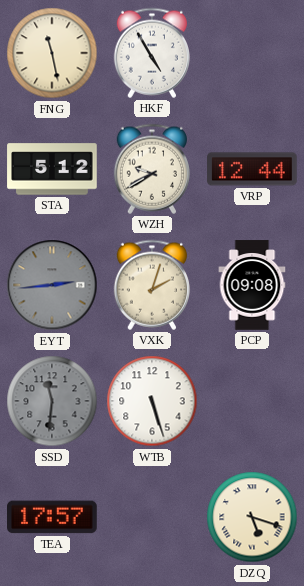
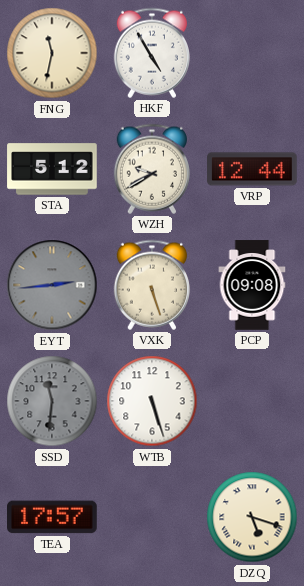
FNG: 11:28 -> 11:32 (52, 53)
VXK: 2:03 -> 5:27 (151, 285)
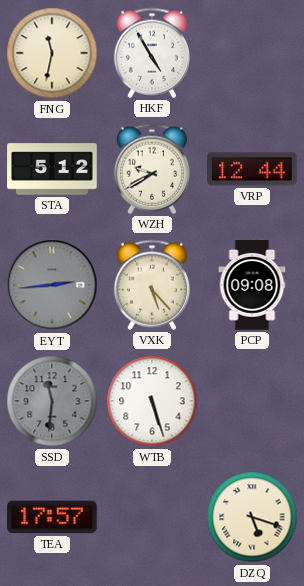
VXK: 5:27 -> 5:23 (151, 285)
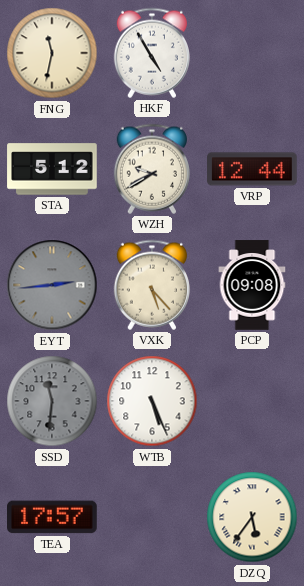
WTB: 5:27 -> 5:26 (152, 401)
DZQ: 5:18 -> 5:36 (252, 517)
